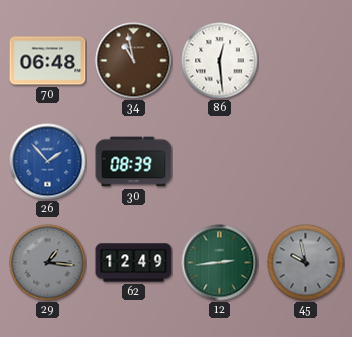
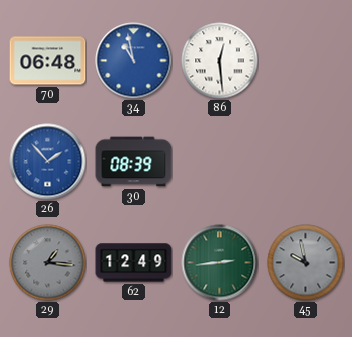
34 dial: brown -> blue (134, 61)
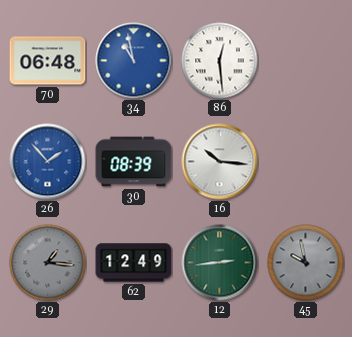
16: none -> 10:16 (220, 162)
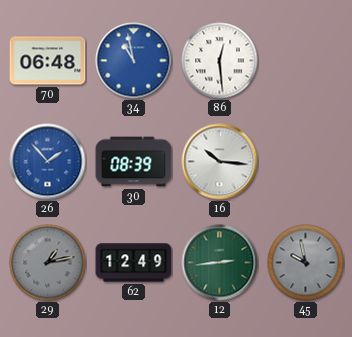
29: 1:16 -> 1:13 (48, 263)
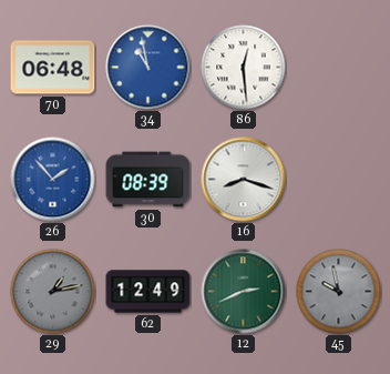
16: 10:16 -> 8:18 (244, 180)
12: 2:44 -> 2:41 (244, 292)
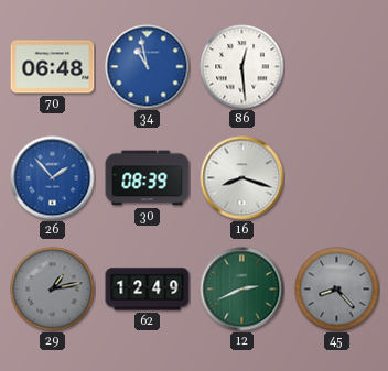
45: 9:58 -> 8:23 (337, 290)
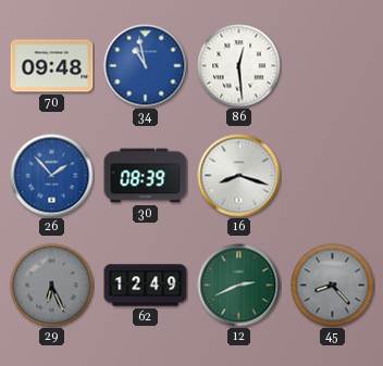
70: 06:48 -> 09:48 (52, 66)
29: 1:13 -> 6:26 (52, 286)
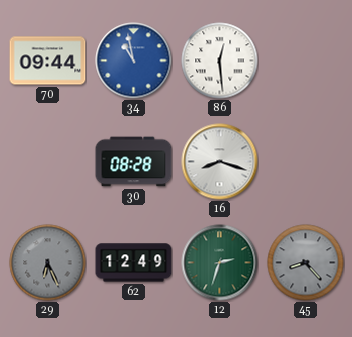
70: 09:48 -> 09:44 (48, 61)
26: 1:53 -> none (52, 176)
30: 08:39 -> 08:28 (134, 162)
12: 2:41 -> 2:33 (220, 263)
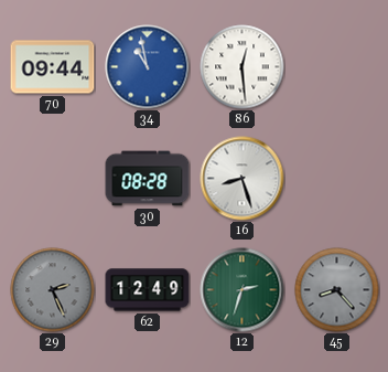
16: 8:18 -> 8:27 (242, 179)
29: 6:26 -> 2:26 (53, 290)
